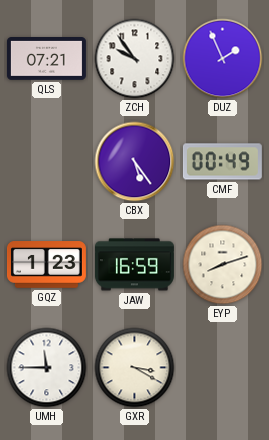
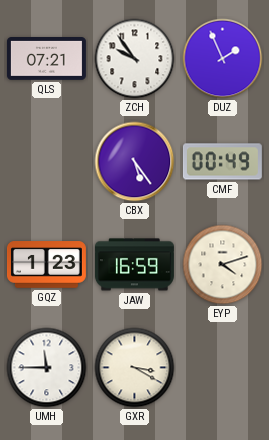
EYP: 8:12 -> 4:12 (223, 265)
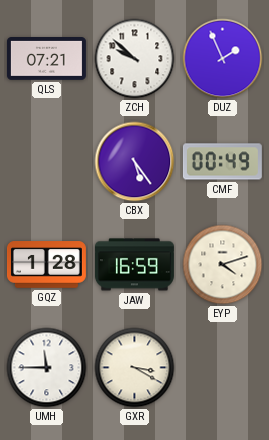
ZCH: 9:54 -> 9:52 (135, 59)
GQZ: 1:23 -> 1:28 (46, 265)
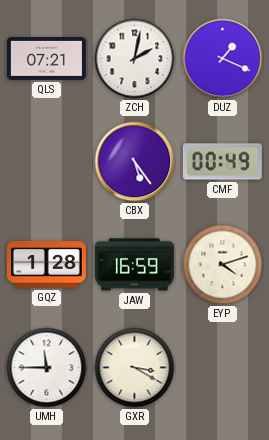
ZCH: 9:52 -> 2:02 (135, 59)
DUZ: 1:56 -> 1:19 (223, 59)
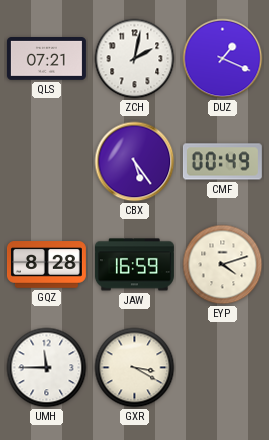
GQZ: 1:28 -> 8:28 (46, 265)
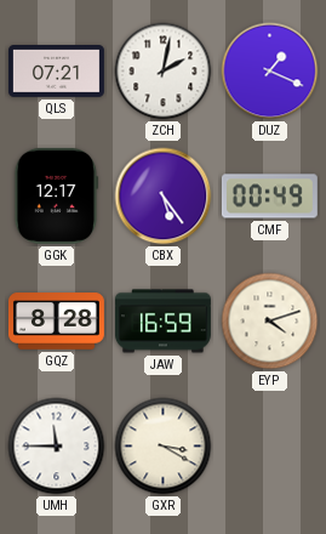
GGK: none -> 12:17 (57, 195)
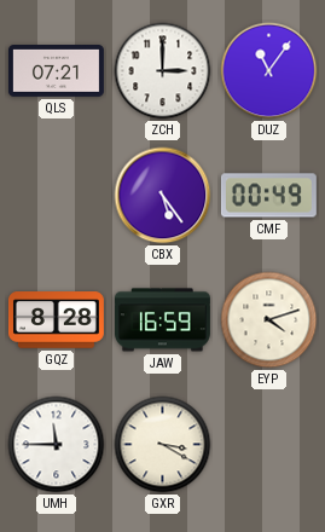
ZCH: 2:02 -> 3:00 (163, 71)
DUZ: 1:19 -> 11:06 (269, 71)
GGK: 12:17 -> none (57, 195)
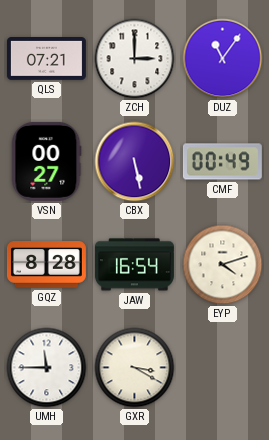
VSN: none -> 00:27 (47, 161)
CBX: 5:24 -> 5:28 (135, 162)
JAW: 16:59 -> 16:54 (134, 265)
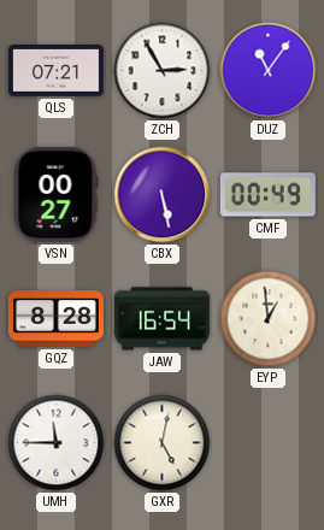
ZCH: 3:00 -> 2:55 (163, 71)
EYP: 4:12 -> 12:59 (269, 319)
GXR: 3:20 -> 5:02 (163, 443)
